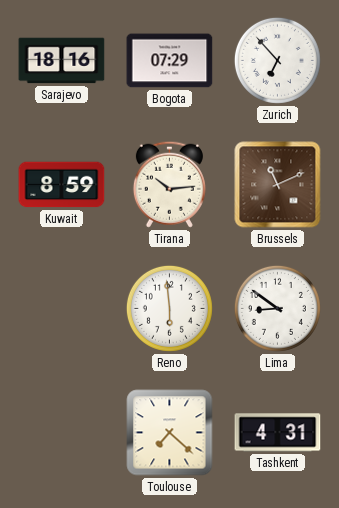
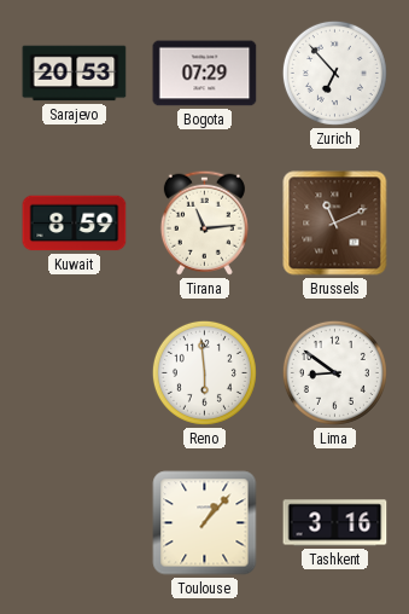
Sarajevo: 18:16 -> 20:53 (75, 74)
Tirana: 10:14 -> 11:14 (204, 222)
Toulouse: 7:22 -> 1:07 (205, 523)
Tashkent: 4:31 -> 3:16 (335, 523)
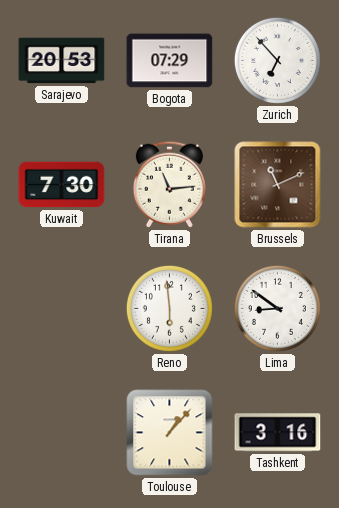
Kuwait: 8:59 -> 7:30 (62, 185)
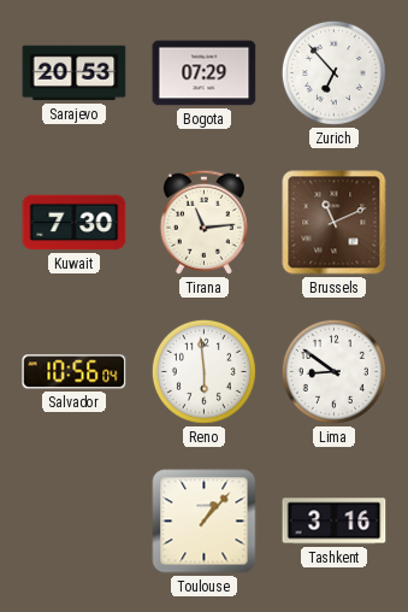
Salvador: none -> 10:56 (75, 372)
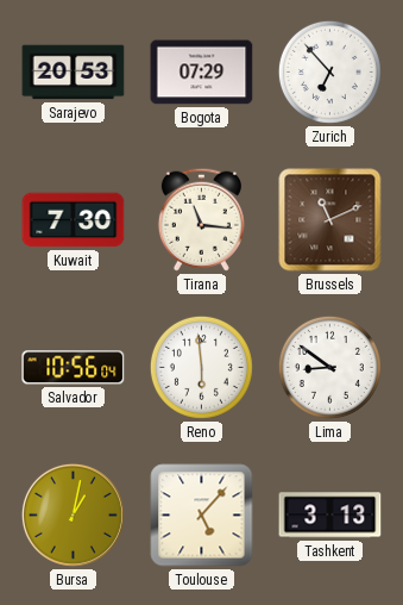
Tirana: 11:14 -> 11:16 (201, 219)
Bursa: none -> 1:02 (73, 514)
Toulouse: 1:07 -> 5:07 (202, 516)
Tashkent: 3:16 -> 3:13 (330, 516)
